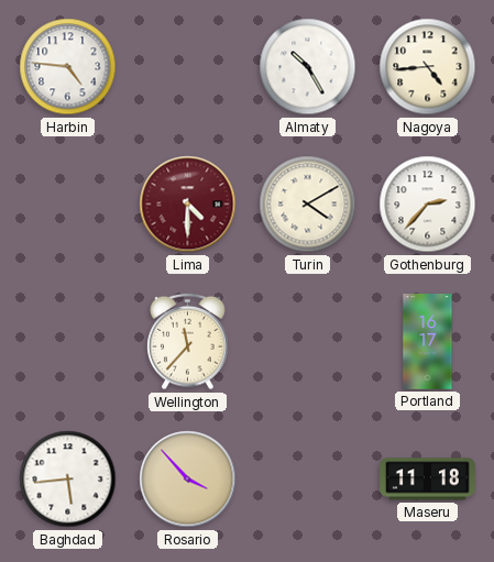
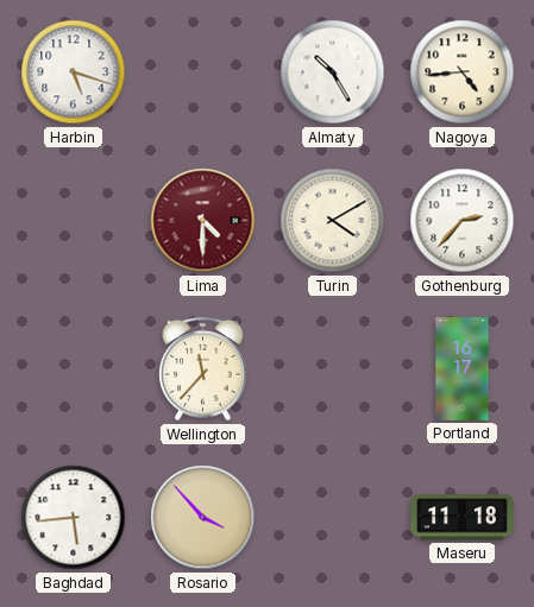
Harbin: 4:46 -> 5:18 (74, 72)
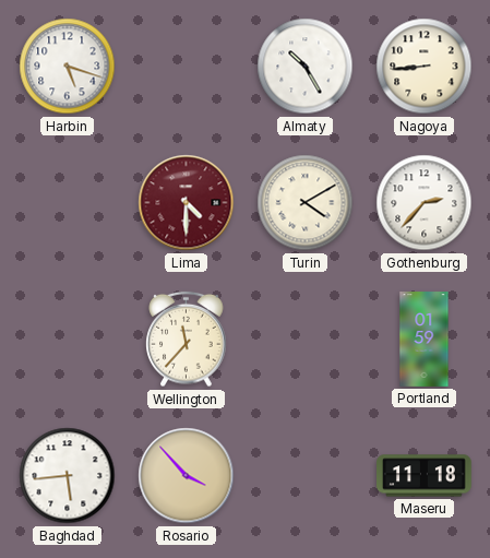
Nagoya: 4:44 -> 8:44 (425, 67)
Portland: 16:17 -> 01:59 (425, 340)
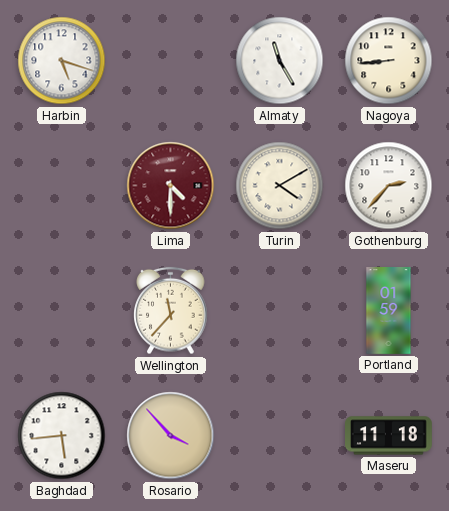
Almaty: 10:25 -> 11:25 (280, 61)
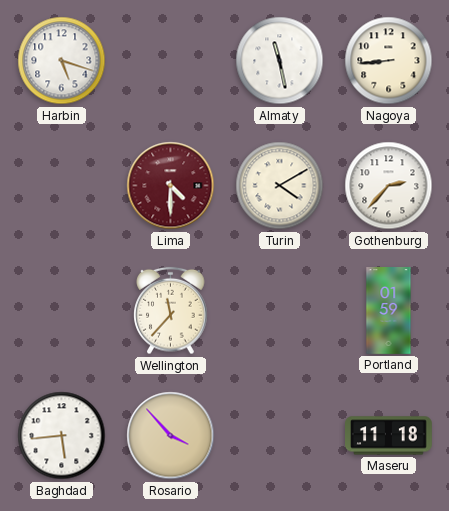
Almaty: 11:25 -> 11:28 (280, 61)
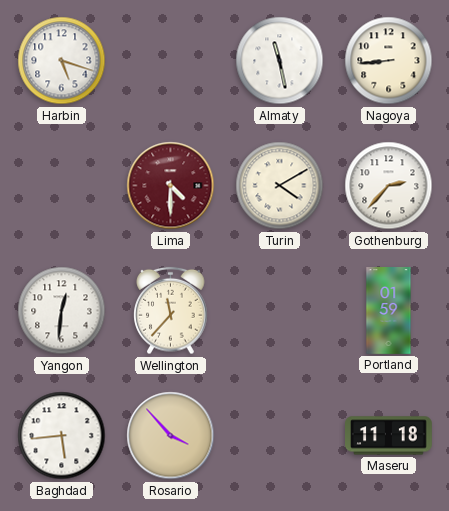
Yangon: none -> 12:31 (62, 311)
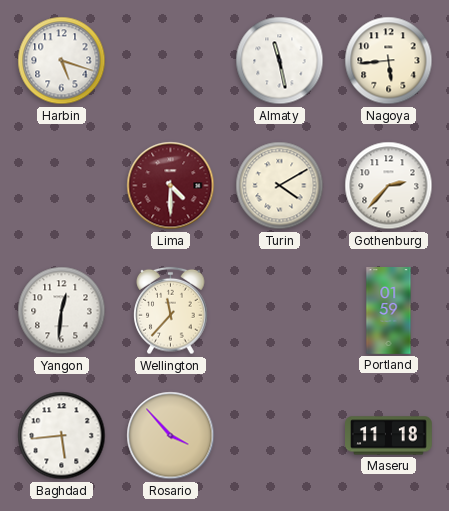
Nagoya: 8:44 -> 5:44 (389, 61)
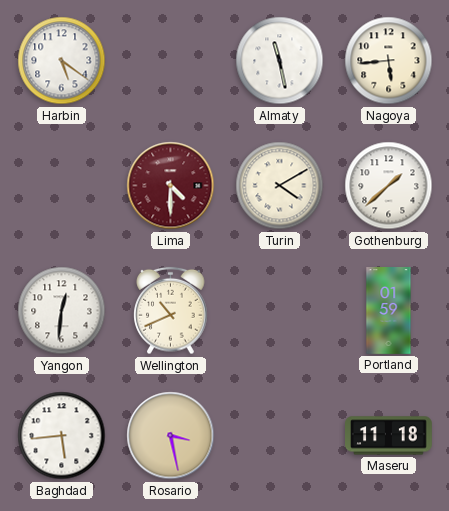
Harbin: 5:18 -> 5:21 (62, 61)
Gothenburg: 2:37 -> 1:38 (389, 186)
Wellington: 11:37 -> 10:41 (171, 311)
Rosario: 3:53 -> 3:28 (171, 436)
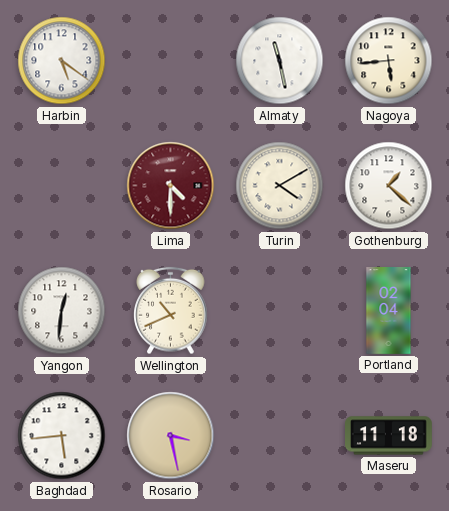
Gothenburg: 1:38 -> 1:22 (389, 186)
Portland: 01:59 -> 02:04 (389, 311)
